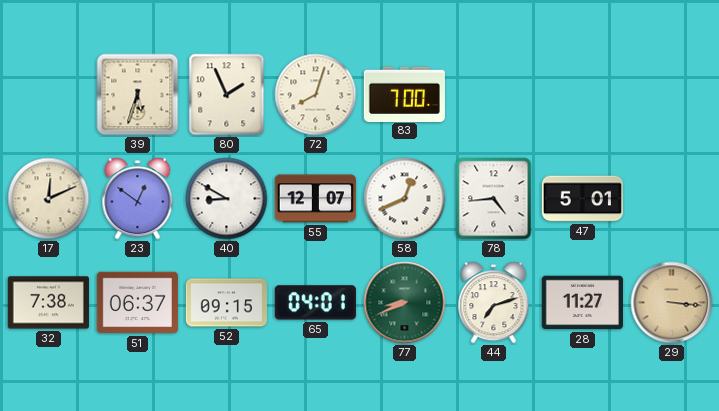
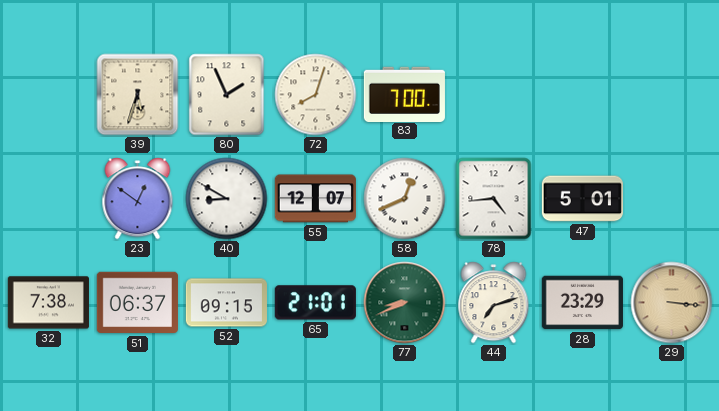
17: 12:11 -> none (49, 199)
65: 04:01 -> 21:01 (315, 303)
28: 11:27 -> 23:29 (582, 303)
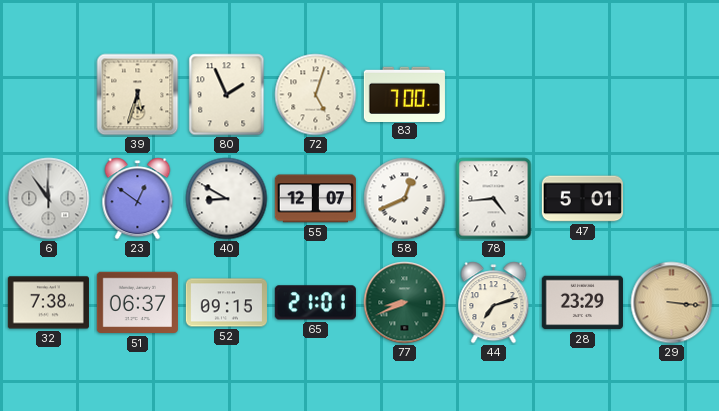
72: 8:03 -> 5:03 (316, 95)
6: none -> 11:54 (49, 199)
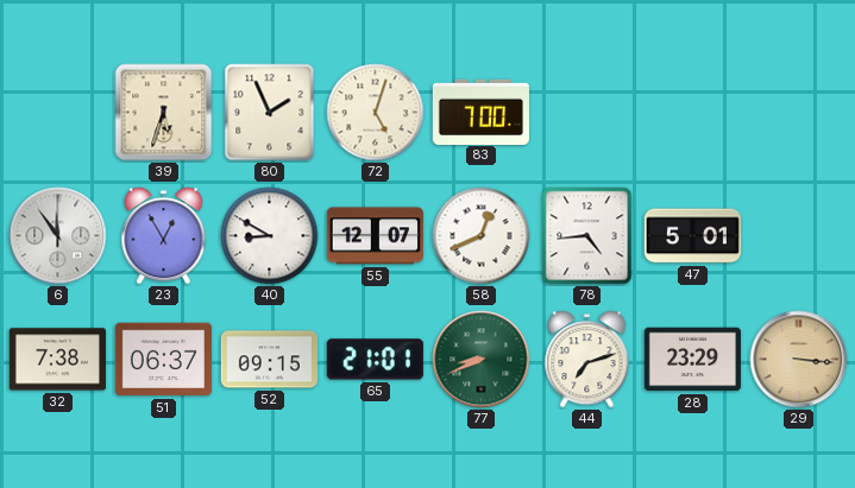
23: 12:51 -> 12:55 (164, 236)
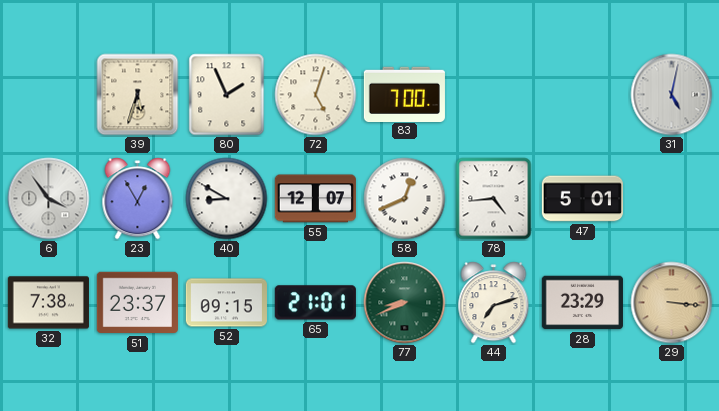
31: none -> 5:02 (672, 95)
6: 11:54 -> 3:54 (49, 199)
51: 06:37 -> 23:37 (137, 303)
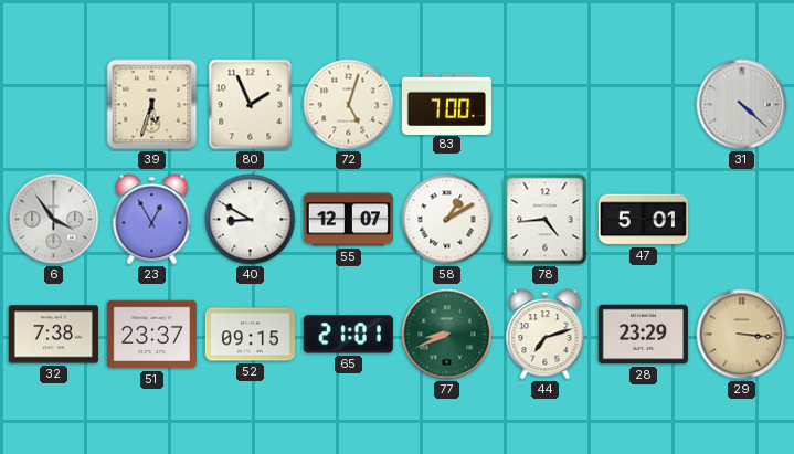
31: 5:02 -> 4:22 (742, 105)
58: 12:41 -> 1:10 (447, 220)
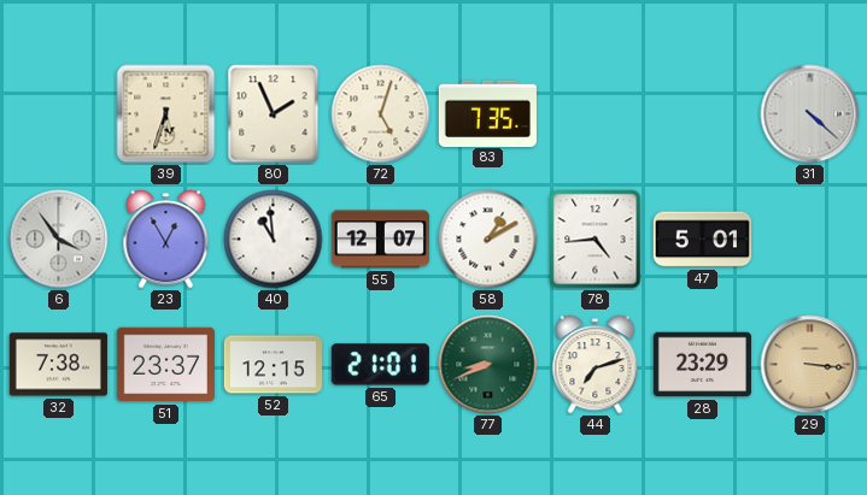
83: 7:00 -> 7:35 (487, 113)
40: 8:50 -> 10:59 (274, 240)
52: 09:15 -> 12:15 (273, 365)
